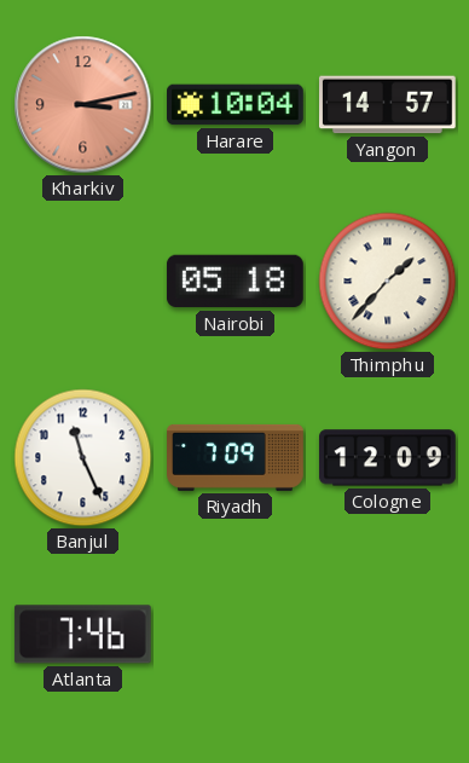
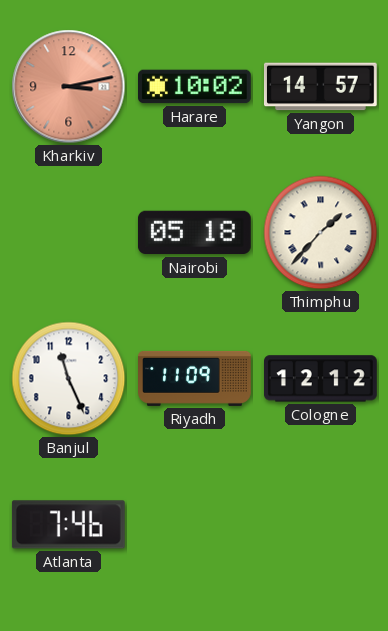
Harare: 10:04 -> 10:02 (195, 87)
Riyadh: 7:09 -> 11:09 (195, 378)
Cologne: 12:09 -> 12:12 (321, 379)
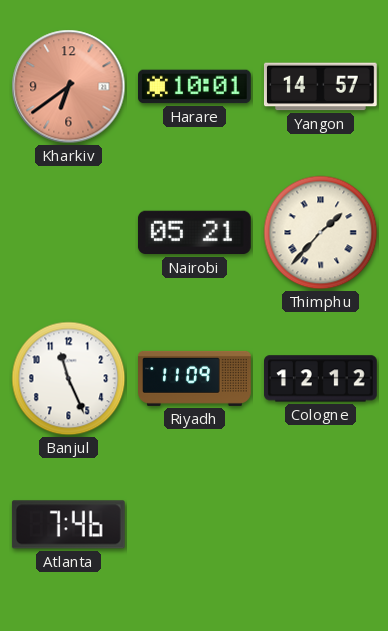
Kharkiv: 3:13 -> 6:39 (69, 87)
Harare: 10:02 -> 10:01 (195, 87)
Nairobi: 05:18 -> 05:21 (194, 233)
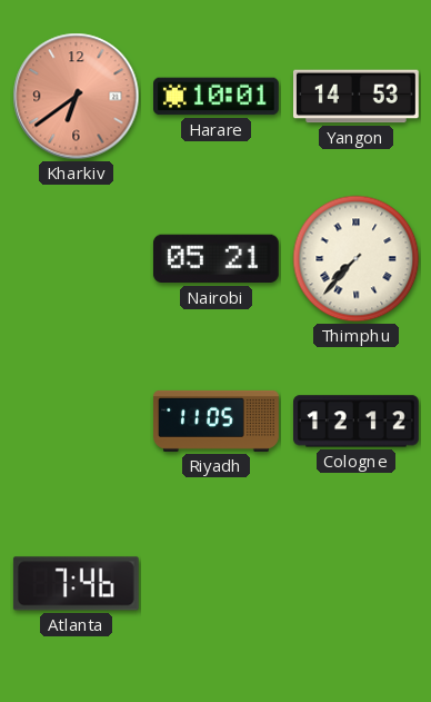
Yangon: 14:57 -> 14:53 (357, 97)
Thimphu: 1:37 -> 7:37 (357, 259)
Banjul: 11:26 -> none (69, 379)
Riyadh: 11:09 -> 11:05 (217, 421)
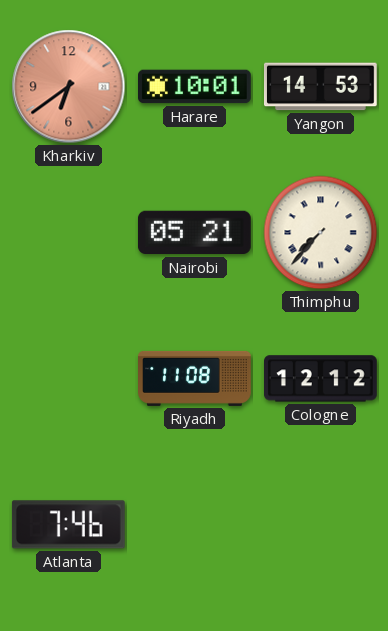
Riyadh: 11:05 -> 11:08 (195, 378)
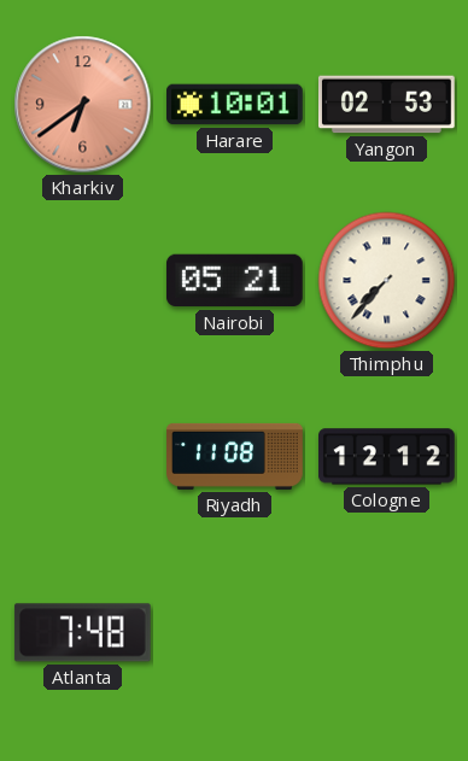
Yangon: 14:53 -> 02:53 (387, 105)
Atlanta: 7:46 -> 7:48 (82, 633)
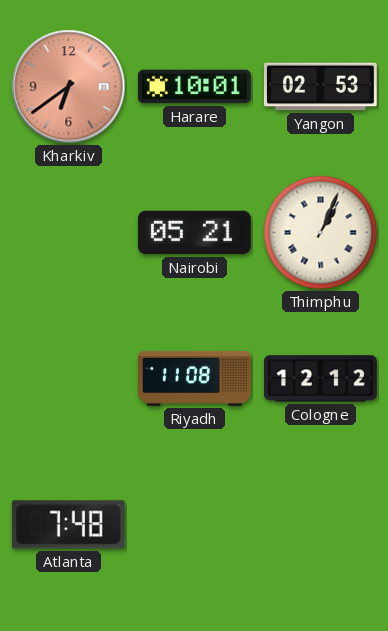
Thimphu: 7:37 -> 1:04 (321, 233)
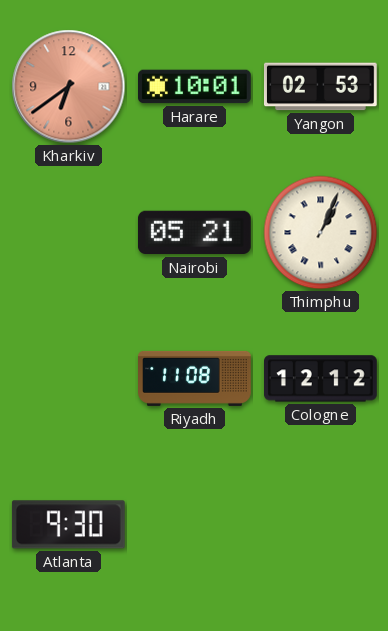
Atlanta: 7:48 -> 9:30 (68, 525)
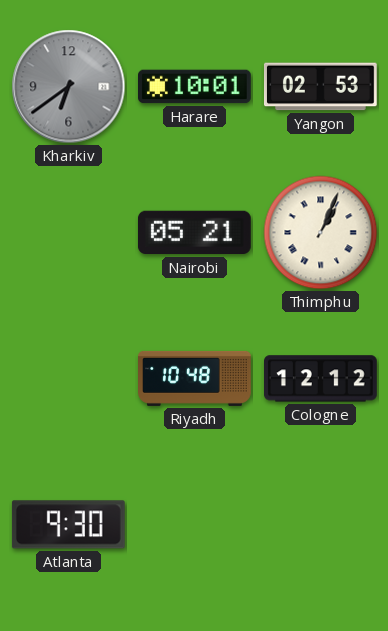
Kharkiv dial: salmon -> grey (69, 87)
Riyadh: 11:08 -> 10:48 (195, 378)
